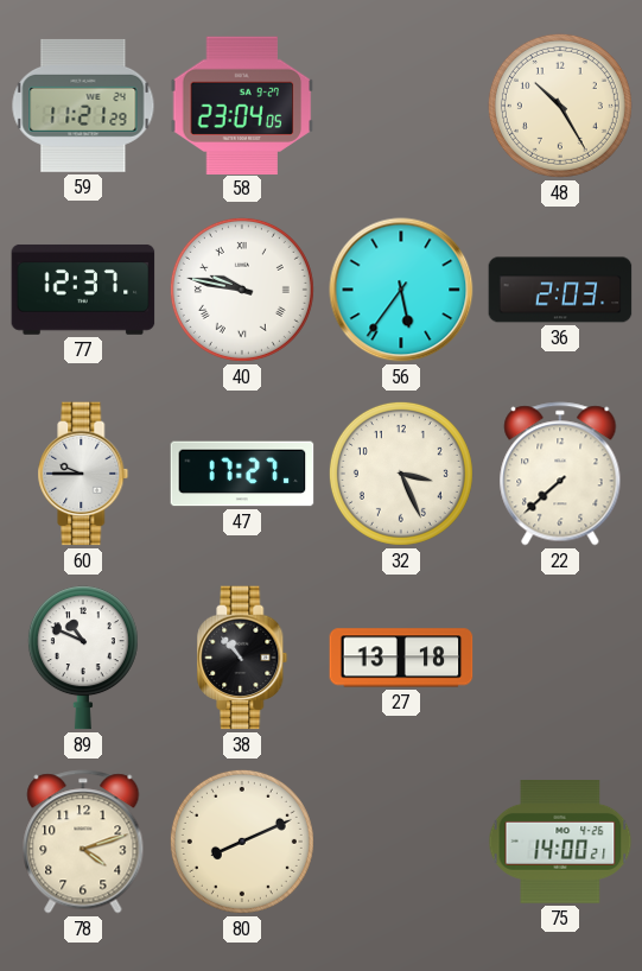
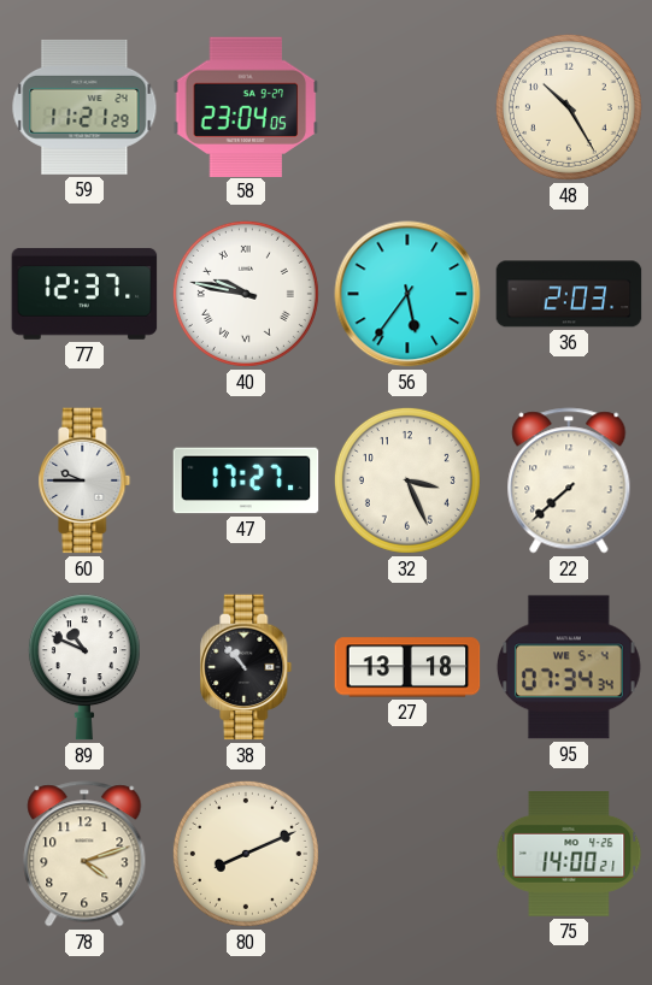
95: none -> 07:34 (569, 667)
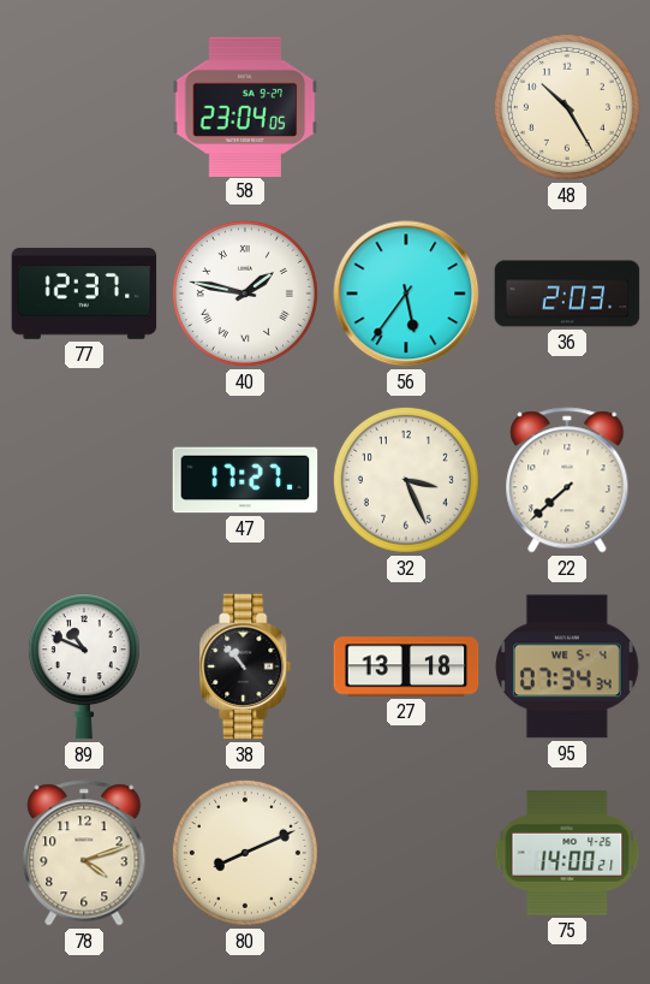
59: 11:21 -> none (84, 107)
40: 9:47 -> 1:47 (245, 294)
60: 9:45 -> none (84, 480)
